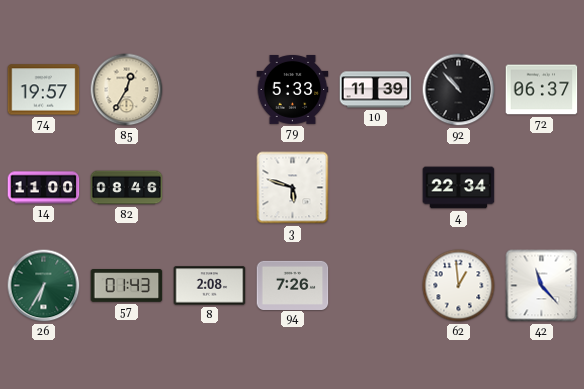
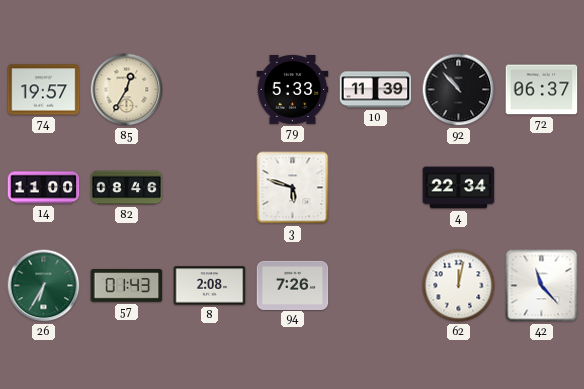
62: 12:59 -> 12:02 (459, 286)
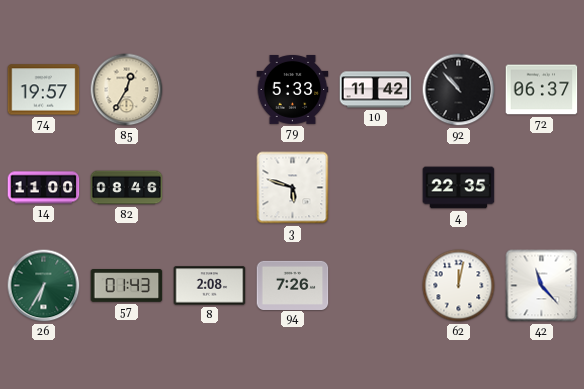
10: 11:39 -> 11:42 (376, 90)
4: 22:34 -> 22:35 (459, 188)
